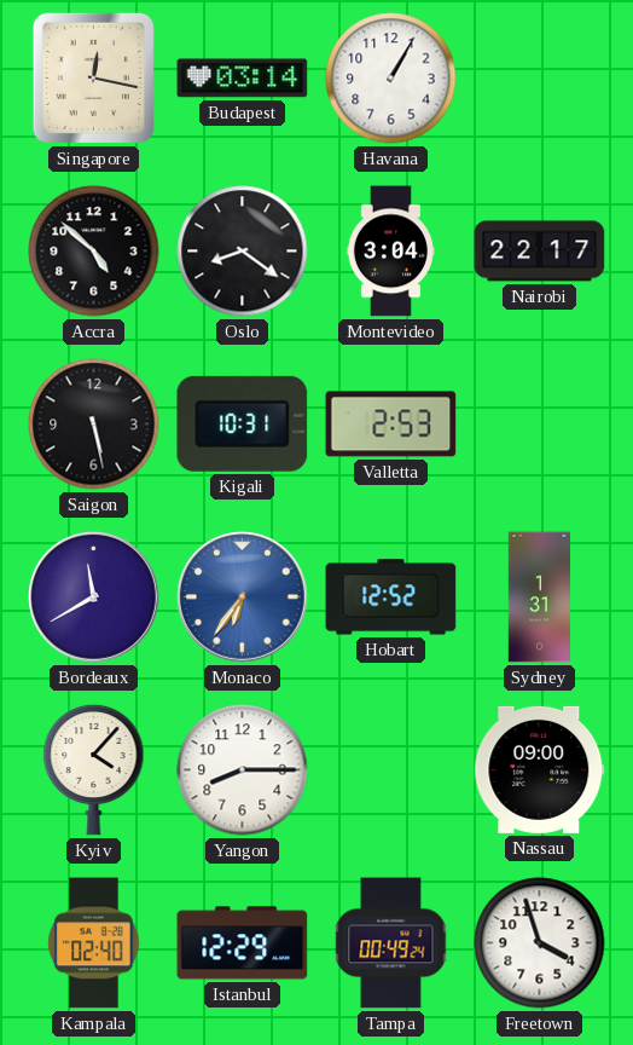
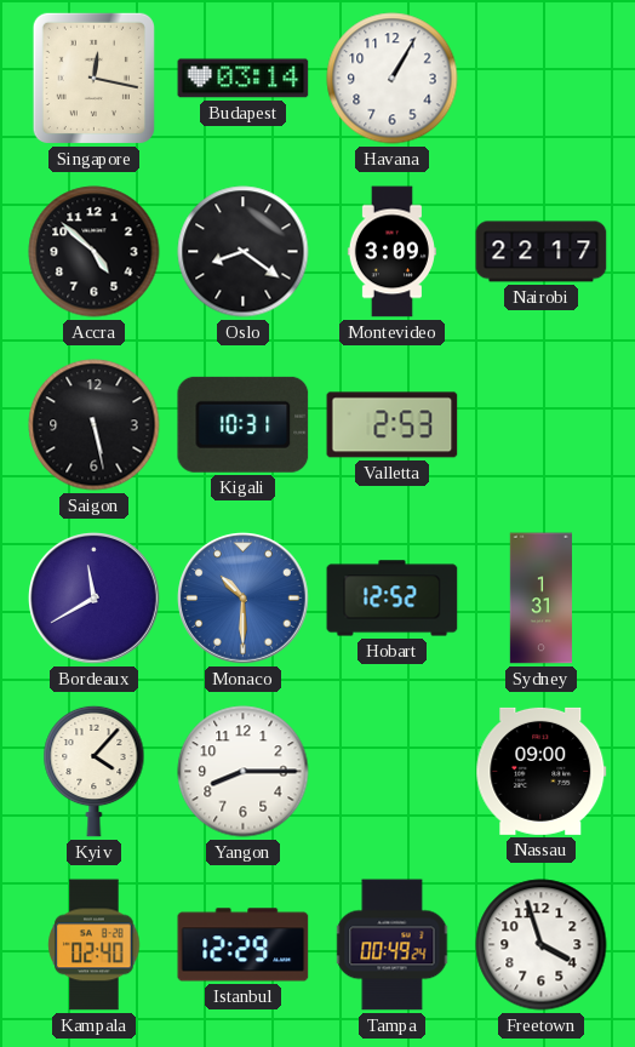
Montevideo: 3:04 -> 3:09 (391, 252)
Monaco: 6:36 -> 10:30 (244, 599)
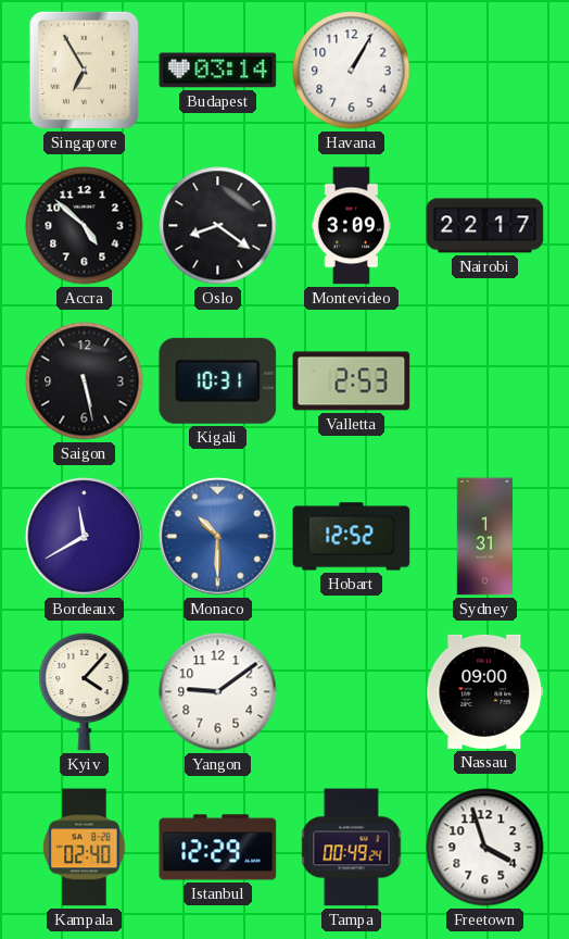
Singapore: 12:17 -> 6:55 (84, 70)
Yangon: 8:15 -> 9:09 (218, 692)
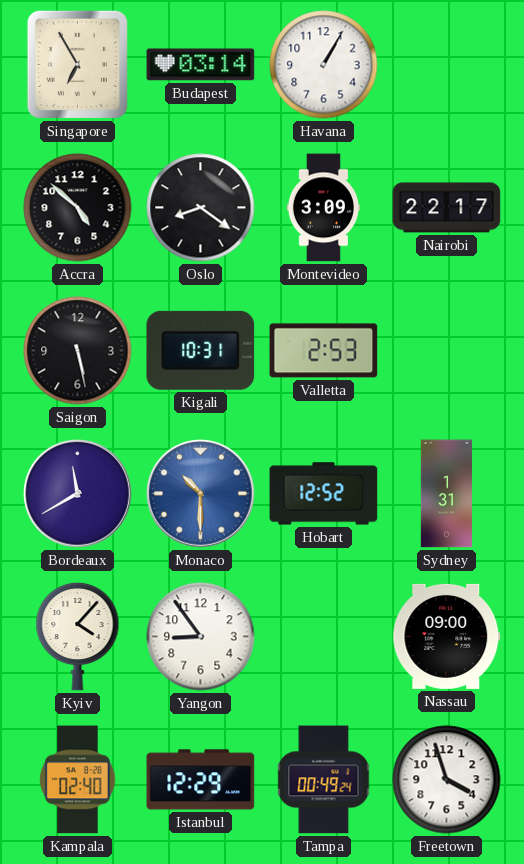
Yangon: 9:09 -> 8:54 (201, 637)
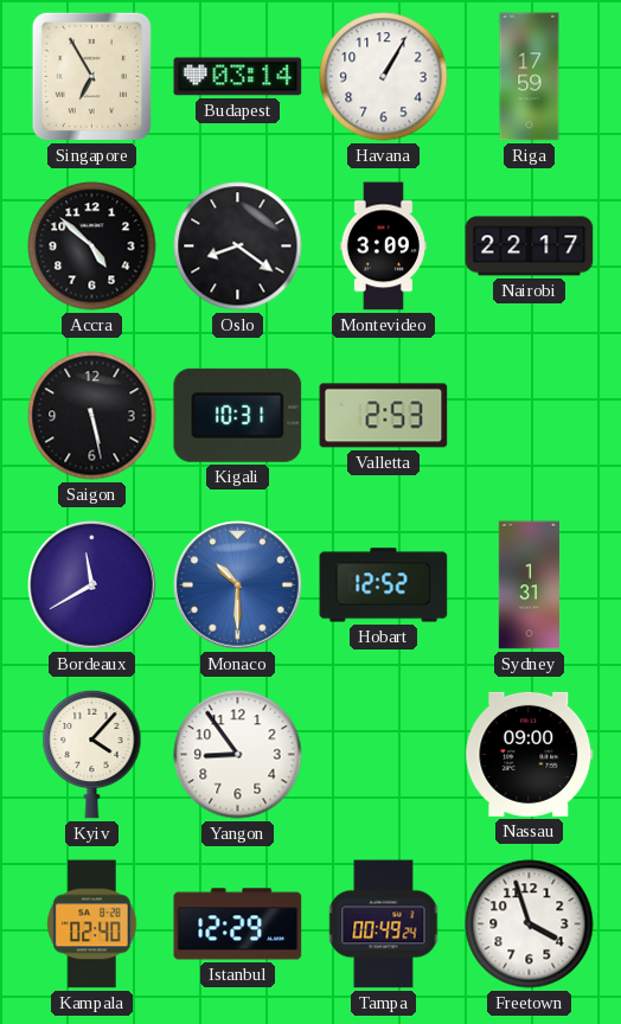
Riga: none -> 17:59 (530, 77)
